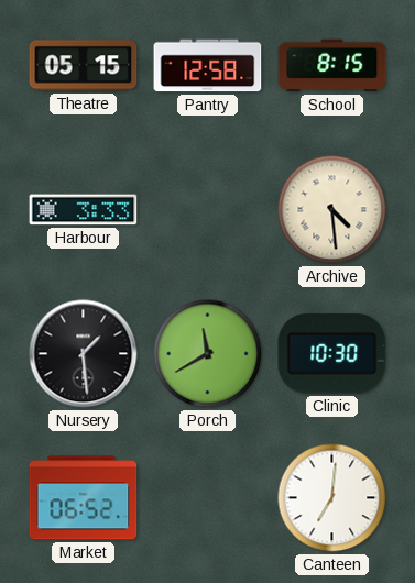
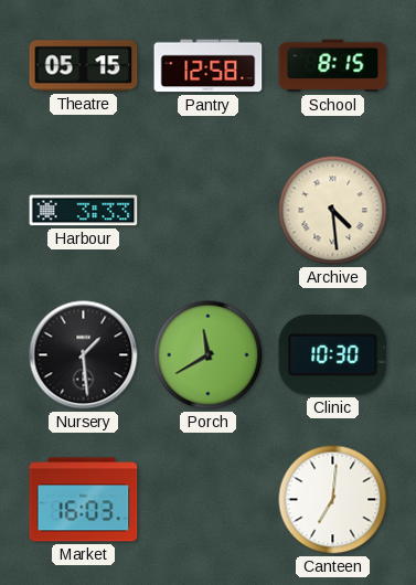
Market: 06:52 -> 16:03 (84, 500)
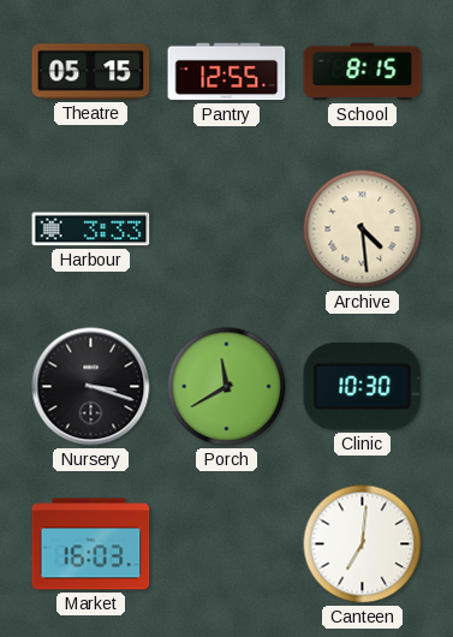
Pantry: 12:58 -> 12:55 (227, 72)
Nursery: 1:29 -> 3:18 (91, 387)
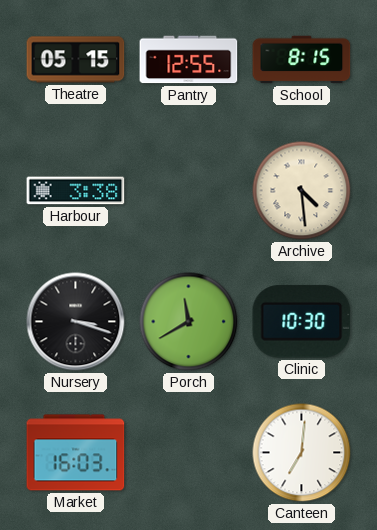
Harbour: 3:33 -> 3:38 (76, 191)
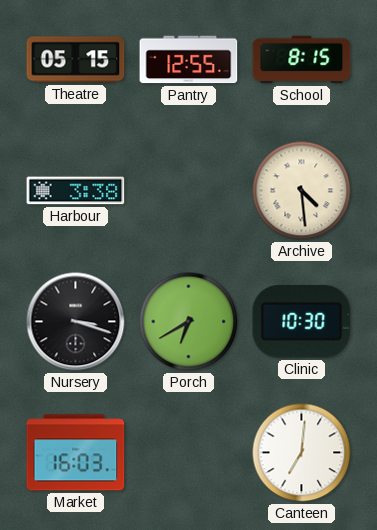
Porch: 11:40 -> 6:40 (189, 322)
